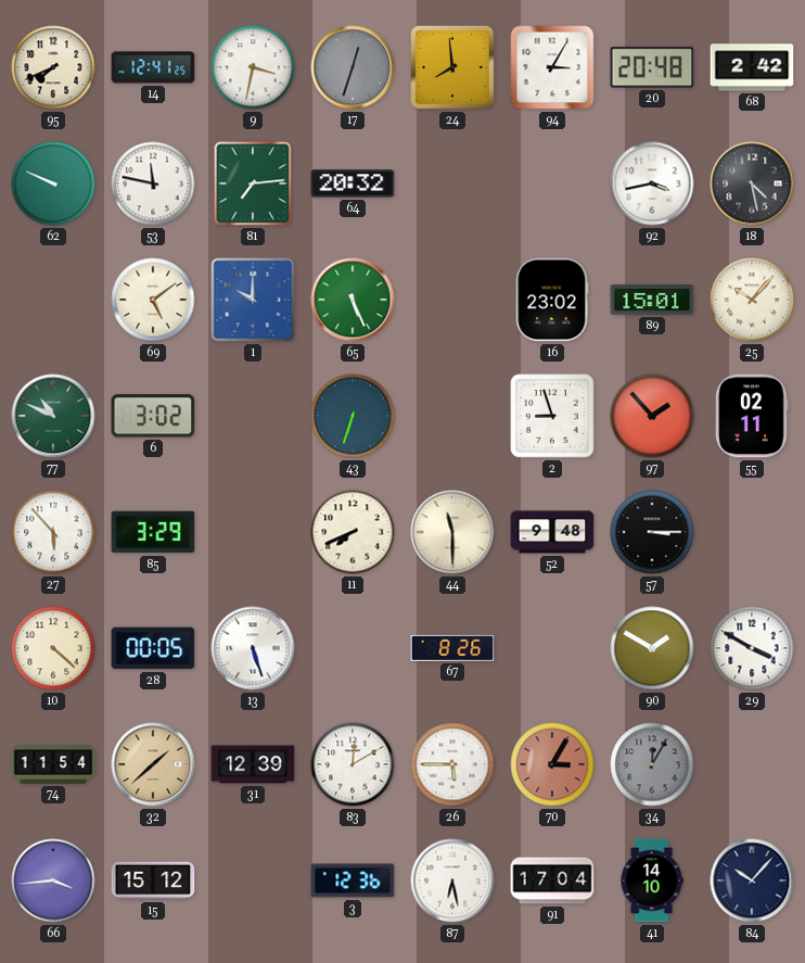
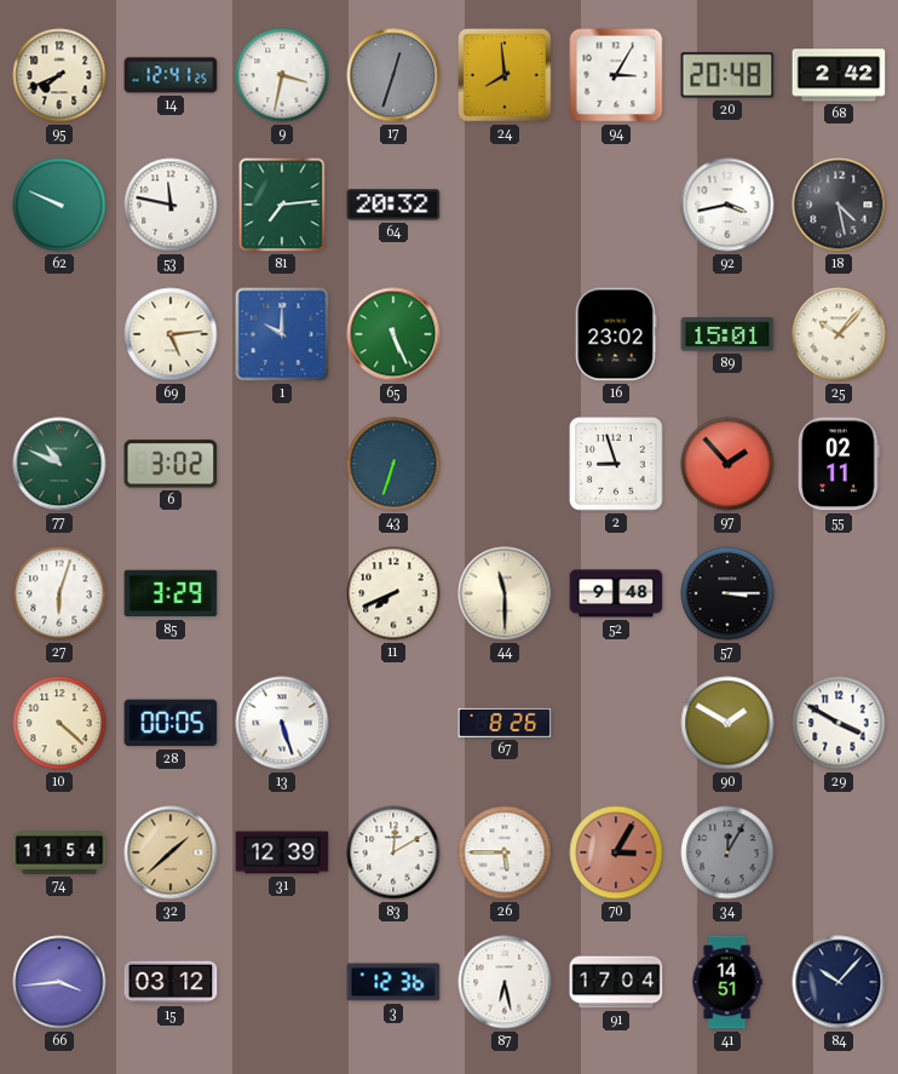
69: 5:09 -> 5:14 (171, 334)
27: 5:53 -> 6:03 (59, 593)
15: 15:12 -> 03:12 (171, 982)
41: 14:10 -> 14:51 (727, 982)
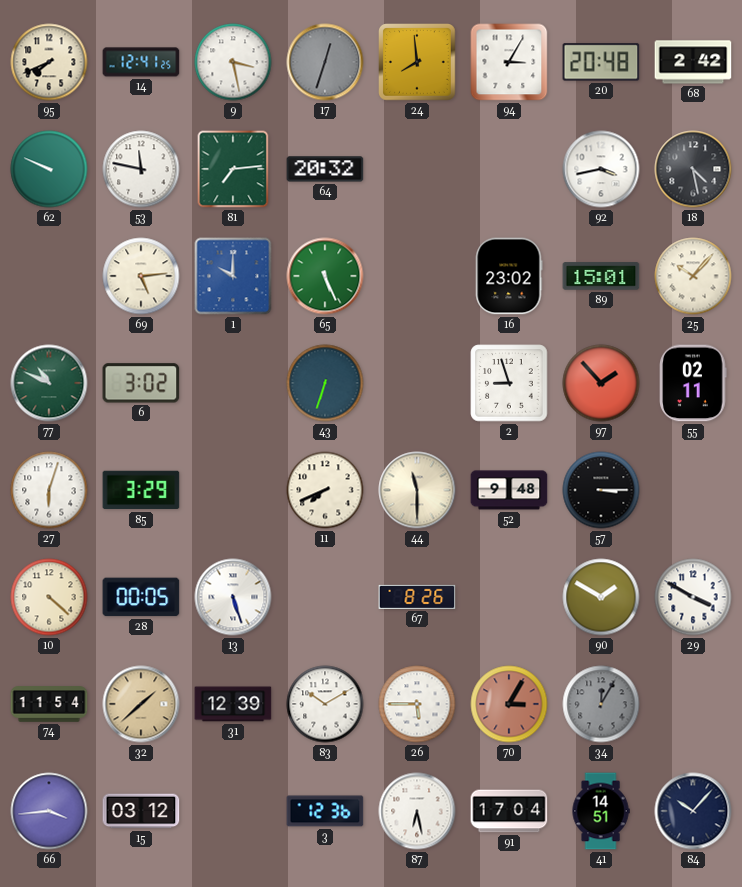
9: 3:32 -> 3:28 (233, 62)
83: 12:10 -> 10:10 (325, 704)
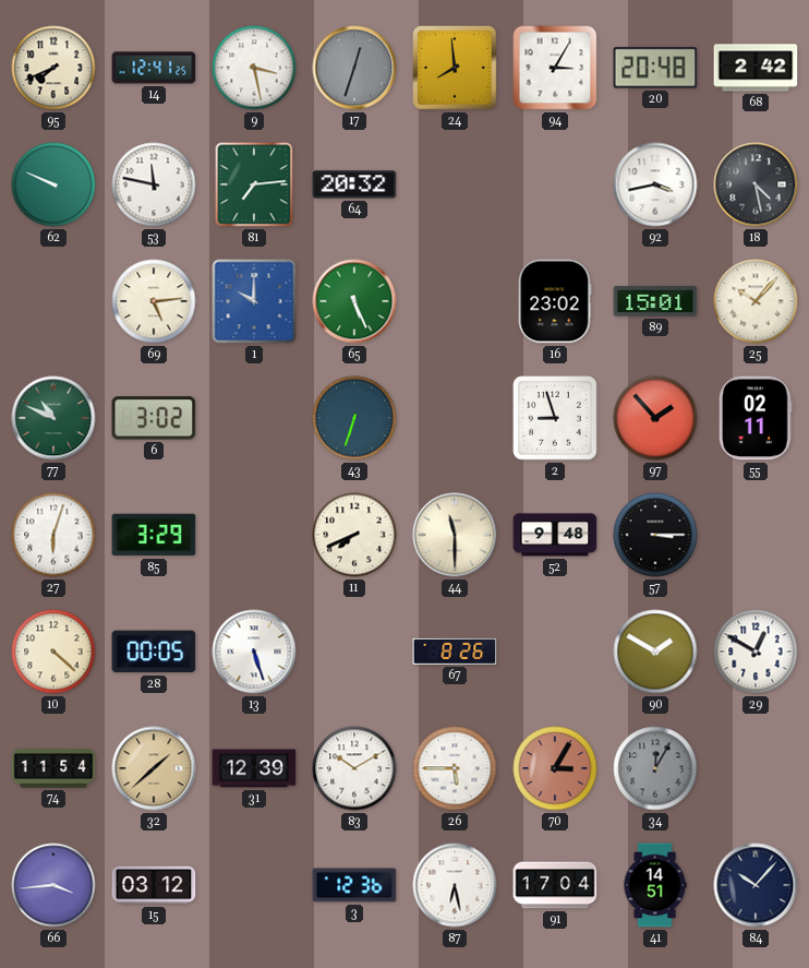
29: 3:50 -> 12:50 (756, 652)
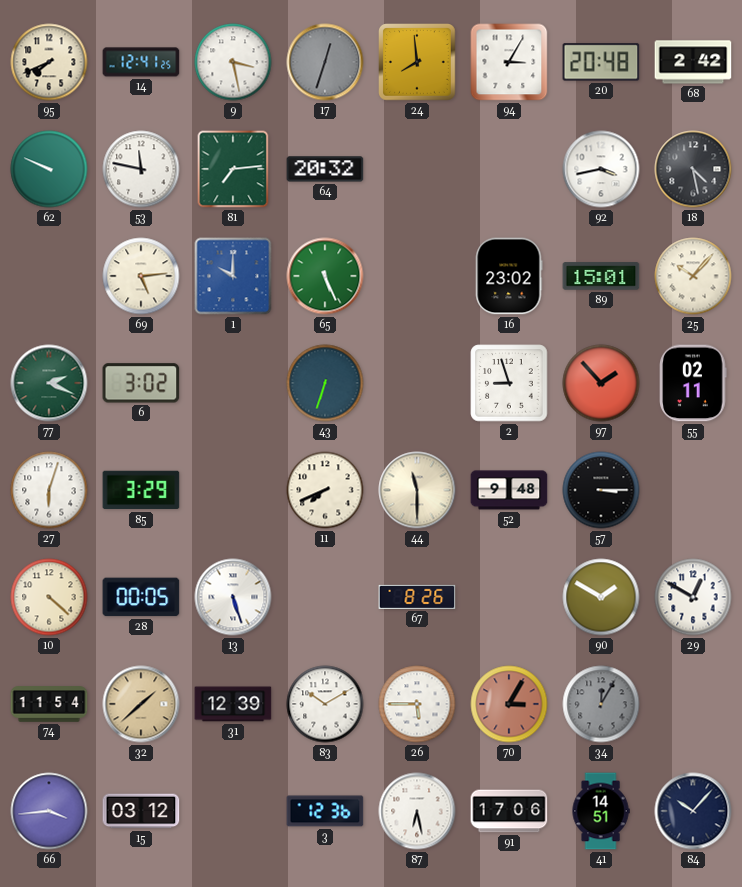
77: 10:49 -> 2:19 (49, 383)
91: 17:04 -> 17:06 (509, 811)
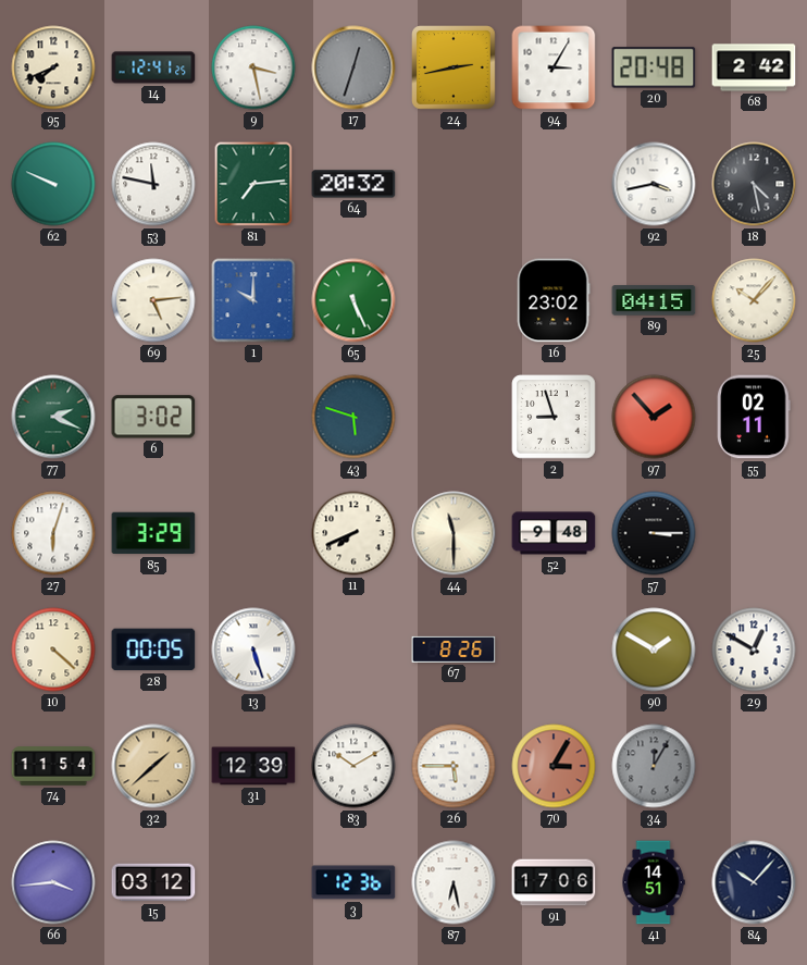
24: 7:59 -> 2:43 (455, 69)
89: 15:01 -> 04:15 (654, 300)
43: 6:33 -> 5:48 (353, 417)
